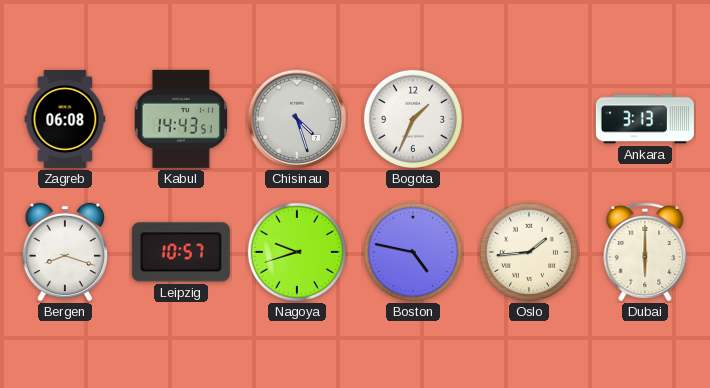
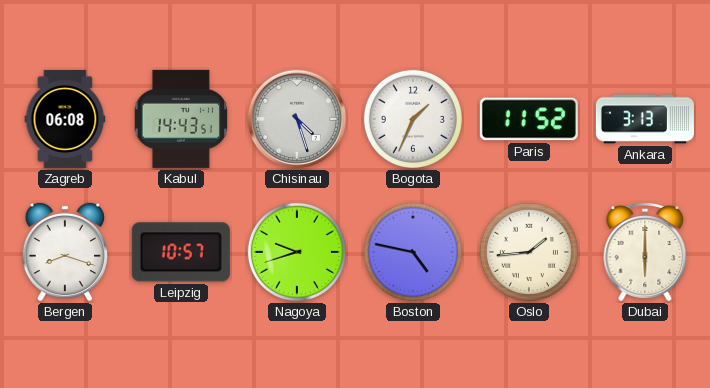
Paris: none -> 11:52 (529, 119)
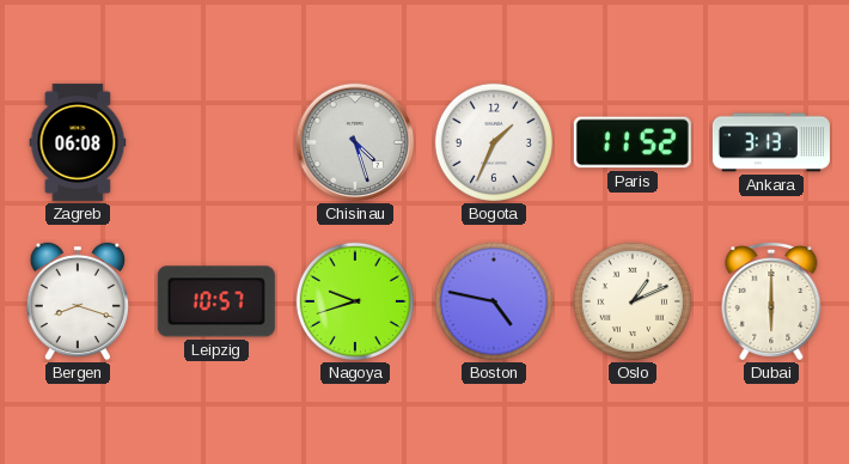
Kabul: 14:43 -> none (180, 119)
Oslo: 1:44 -> 1:11 (633, 301)
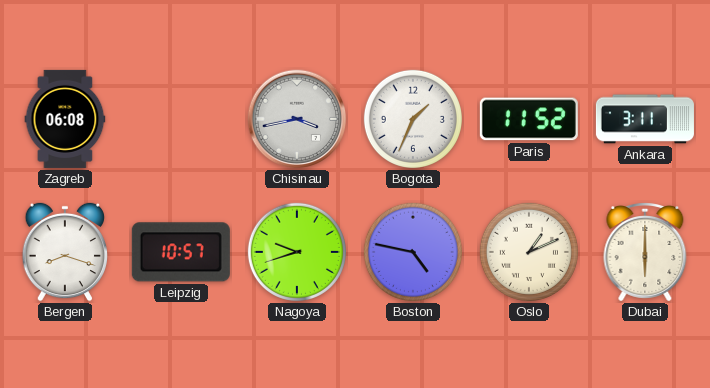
Chisinau: 4:27 -> 3:43 (297, 119)
Ankara: 3:13 -> 3:11 (645, 119)
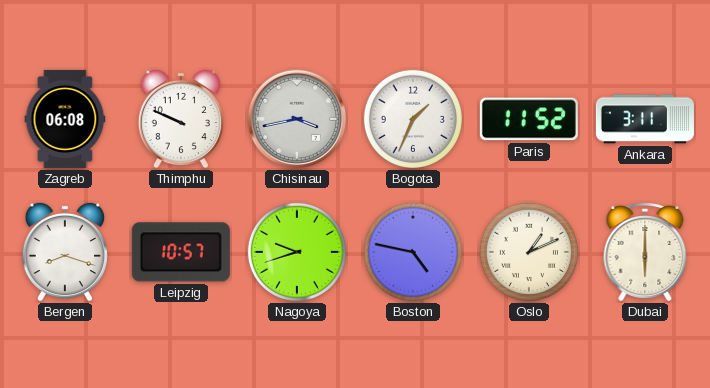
Thimphu: none -> 9:49 (180, 119)
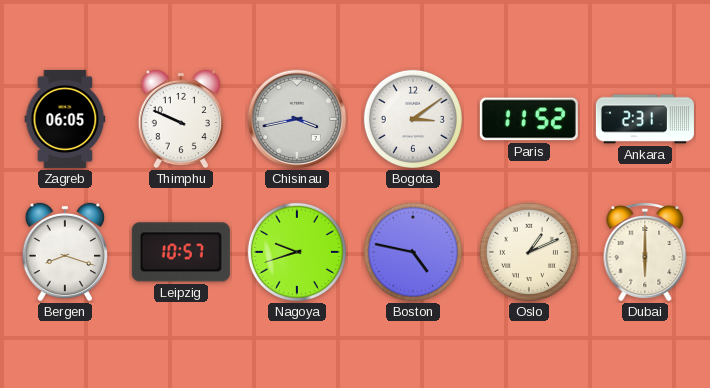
Zagreb: 06:08 -> 06:05 (65, 119)
Bogota: 1:34 -> 3:09 (413, 119)
Ankara: 3:11 -> 2:31 (645, 119)
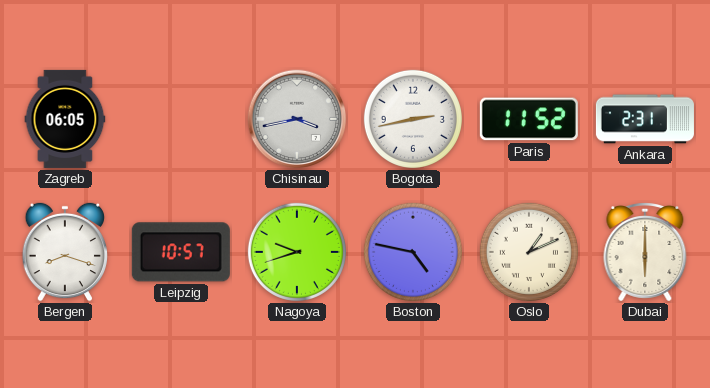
Thimphu: 9:49 -> none (180, 119)
Bogota: 3:09 -> 2:43 (413, 119)
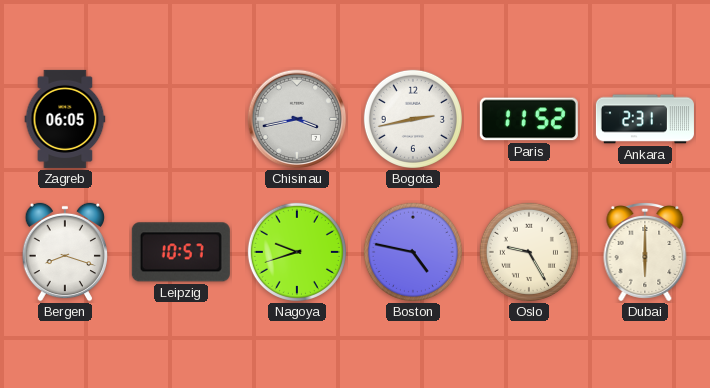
Oslo: 1:11 -> 9:25 (529, 252)
